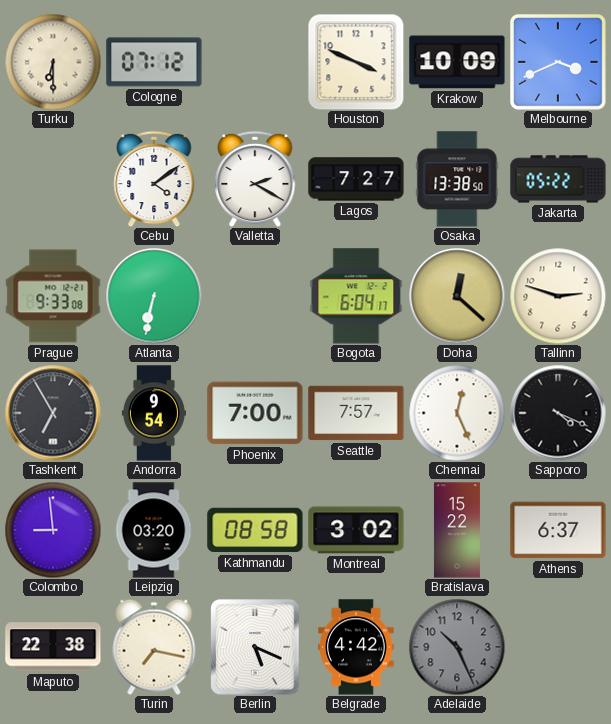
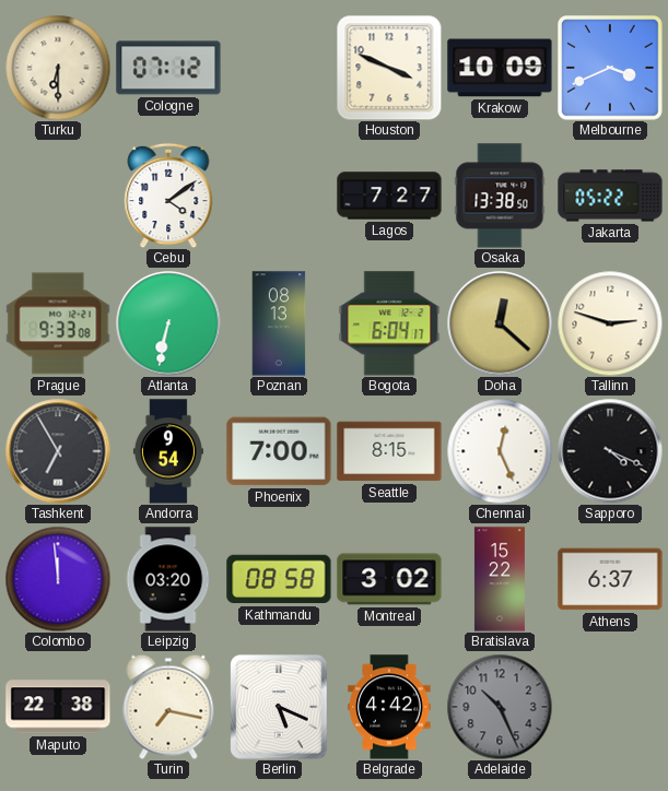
Valletta: 2:20 -> none (255, 179)
Poznan: none -> 08:13 (279, 323)
Seattle: 7:57 -> 8:15 (389, 451)
Colombo: 8:59 -> 11:59 (58, 579)
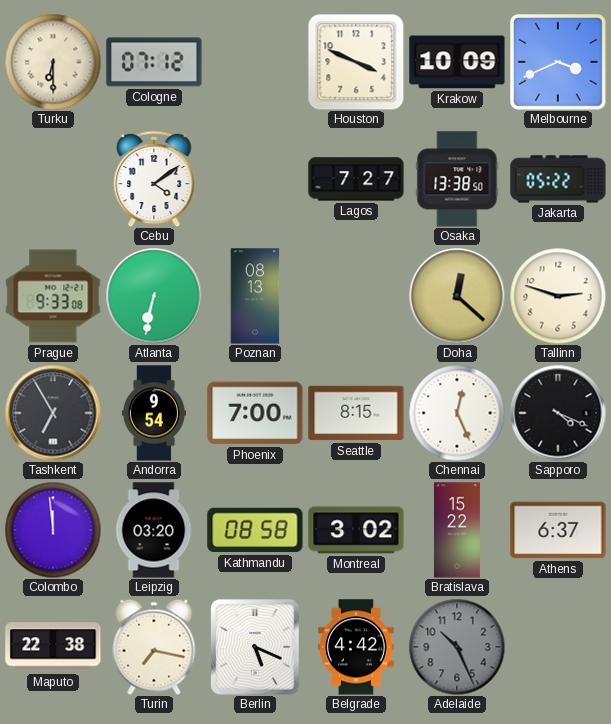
Bogota: 6:04 -> none (389, 323)
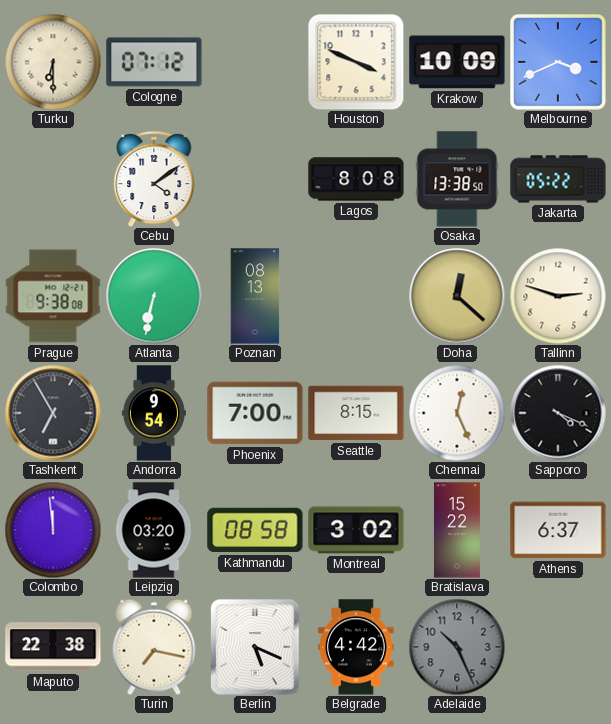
Lagos: 7:27 -> 8:08 (356, 179)
Prague: 9:33 -> 9:38 (53, 296)
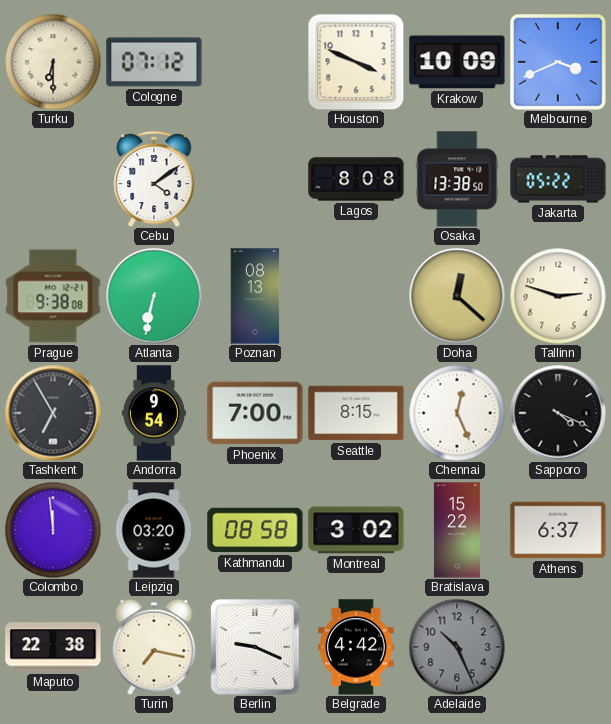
Berlin: 5:19 -> 9:19 (255, 647)
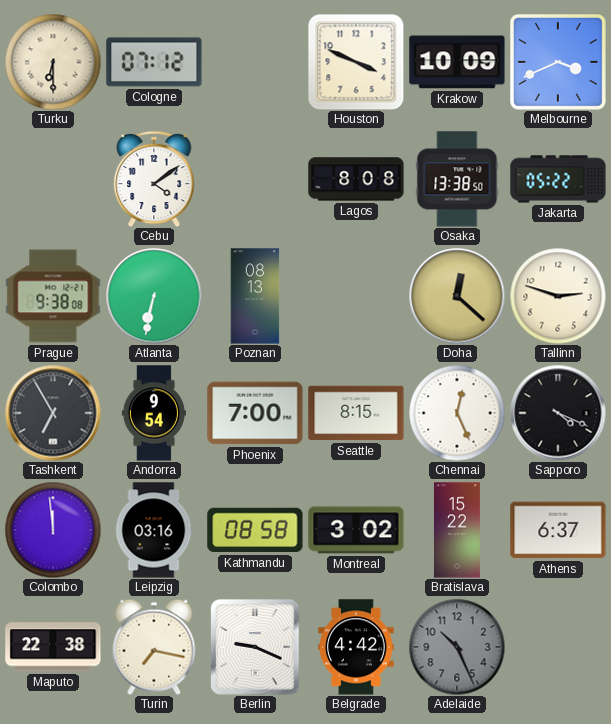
Leipzig: 03:20 -> 03:16 (154, 530)
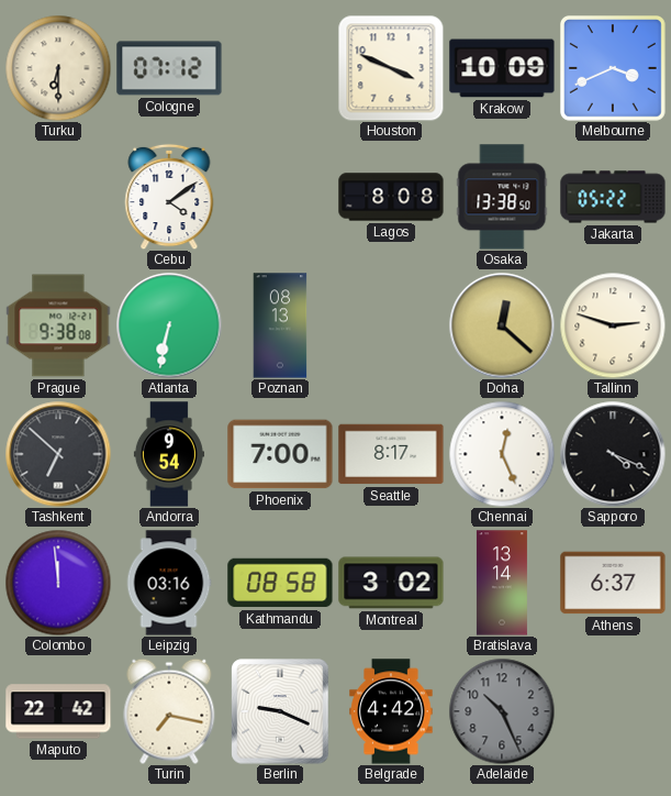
Tashkent: 6:55 -> 6:52 (58, 454)
Seattle: 8:15 -> 8:17 (391, 454)
Bratislava: 15:22 -> 13:14 (502, 583)
Maputo: 22:38 -> 22:42 (58, 711)
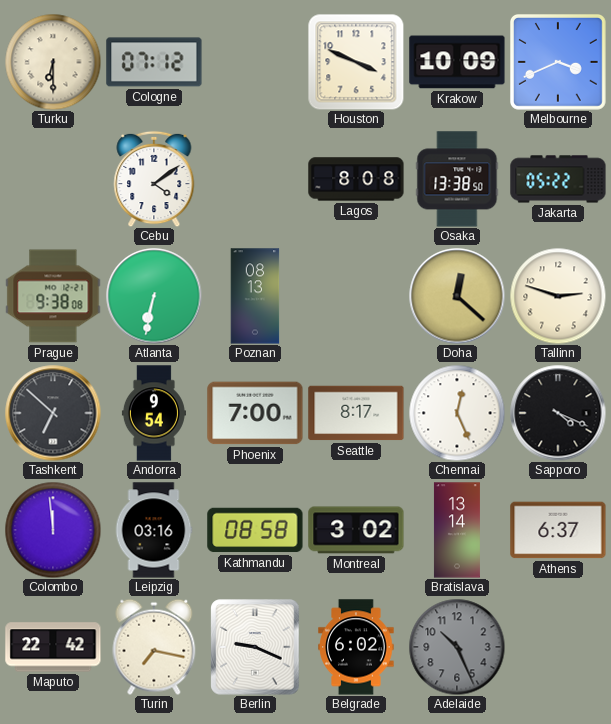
Belgrade: 4:42 -> 6:02 (356, 647)
